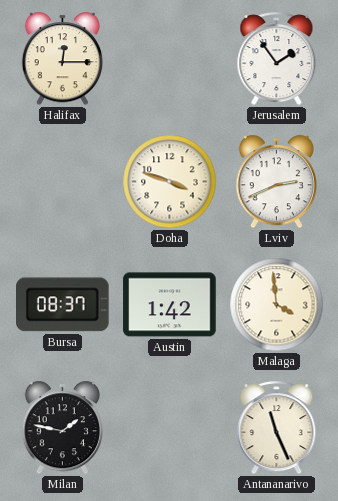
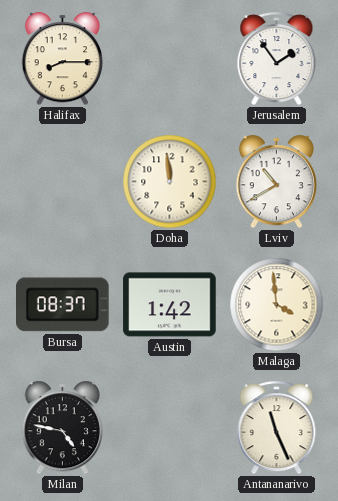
Halifax: 12:15 -> 8:15 (62, 59)
Doha: 3:48 -> 11:59 (170, 182)
Lviv: 2:41 -> 10:40 (276, 182)
Milan: 1:47 -> 4:47 (62, 428)
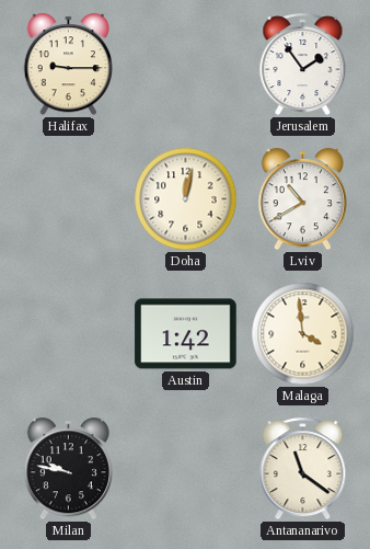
Halifax: 8:15 -> 9:15 (68, 65)
Doha: 11:59 -> 12:02 (186, 199)
Bursa: 08:37 -> none (63, 305)
Milan: 4:47 -> 9:47 (68, 469)
Antananarivo: 11:26 -> 11:21 (303, 469)
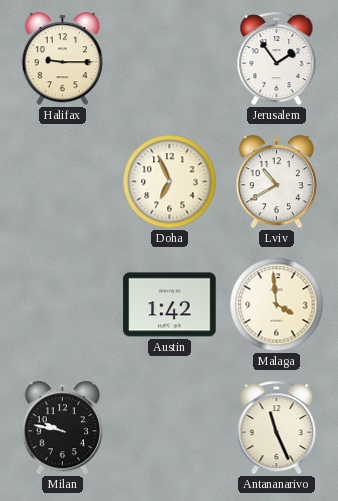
Doha: 12:02 -> 6:56 (170, 182)
Antananarivo: 11:21 -> 11:26 (277, 428)
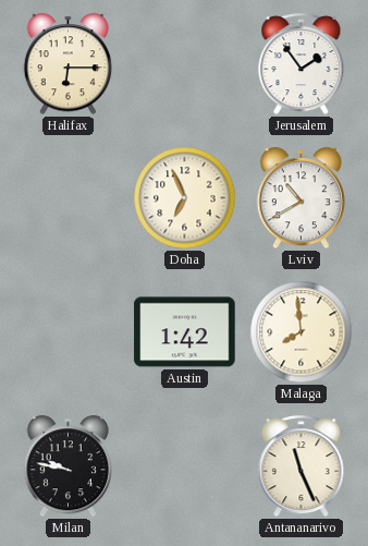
Halifax: 9:15 -> 6:15 (68, 64)
Malaga: 3:59 -> 7:59 (302, 332)
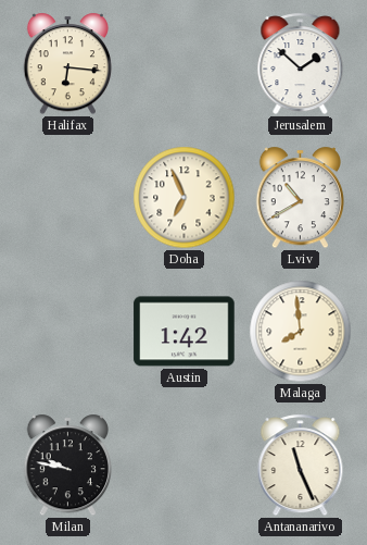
Halifax: 6:15 -> 6:16 (67, 64)
Jerusalem: 1:54 -> 1:52 (301, 64)
